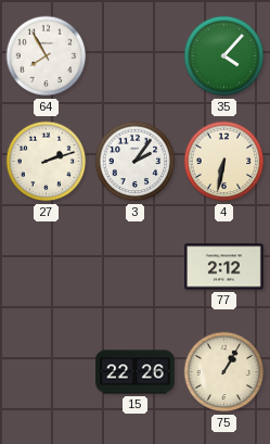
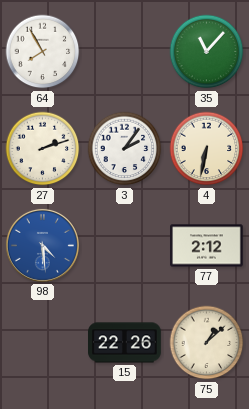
35: 4:07 -> 11:07 (207, 52)
98: none -> 4:29 (42, 245)
75: 1:05 -> 1:08 (207, 343)
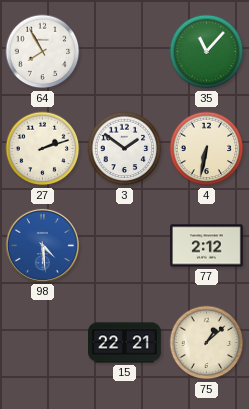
3: 2:06 -> 1:51 (125, 149)
15: 22:26 -> 22:21 (125, 343)
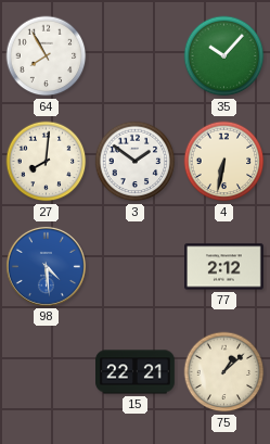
35: 11:07 -> 10:07 (224, 56)
27: 2:12 -> 8:01 (47, 162)
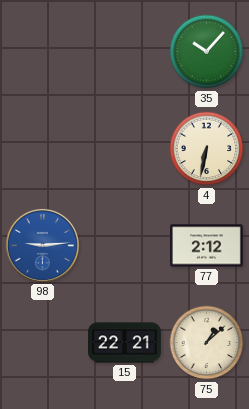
64: 7:55 -> none (47, 56)
27: 8:01 -> none (47, 162)
3: 1:51 -> none (136, 162)
98: 4:29 -> 9:14 (42, 245)
